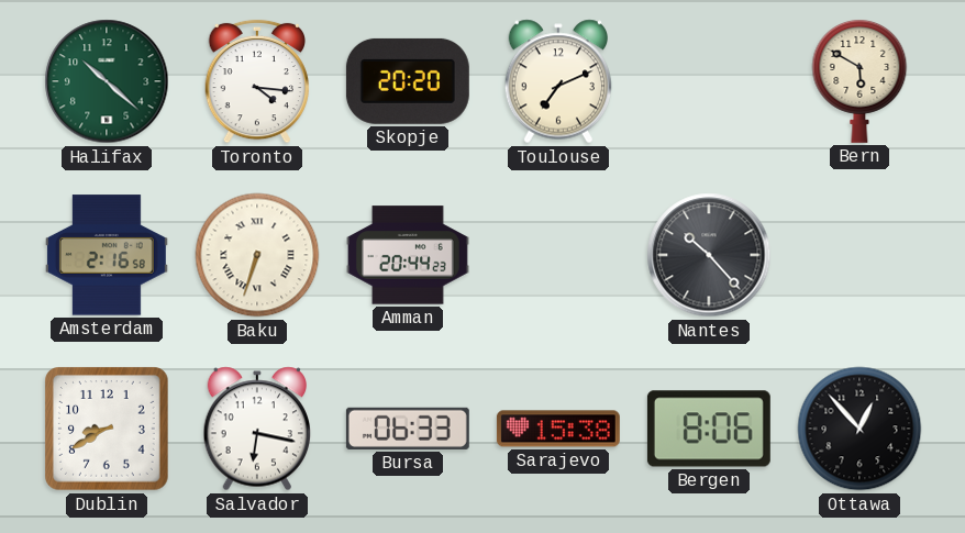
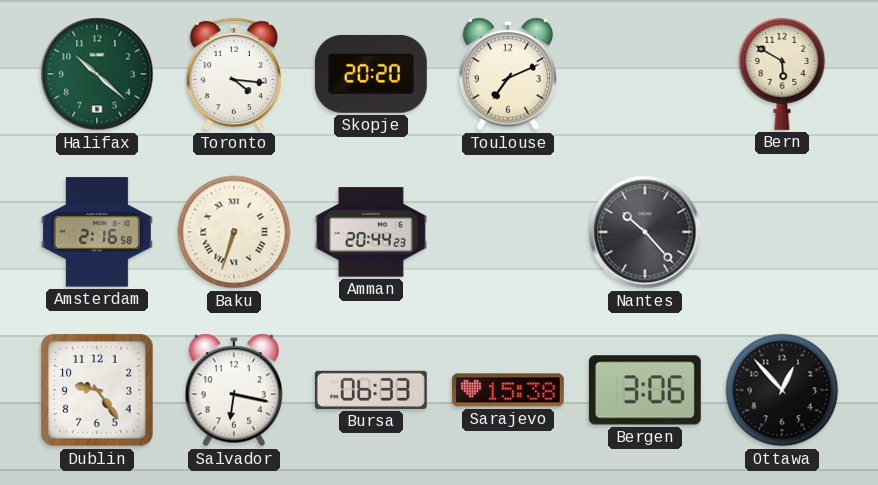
Dublin: 8:40 -> 9:24 (98, 391)
Bergen: 8:06 -> 3:06 (645, 390)
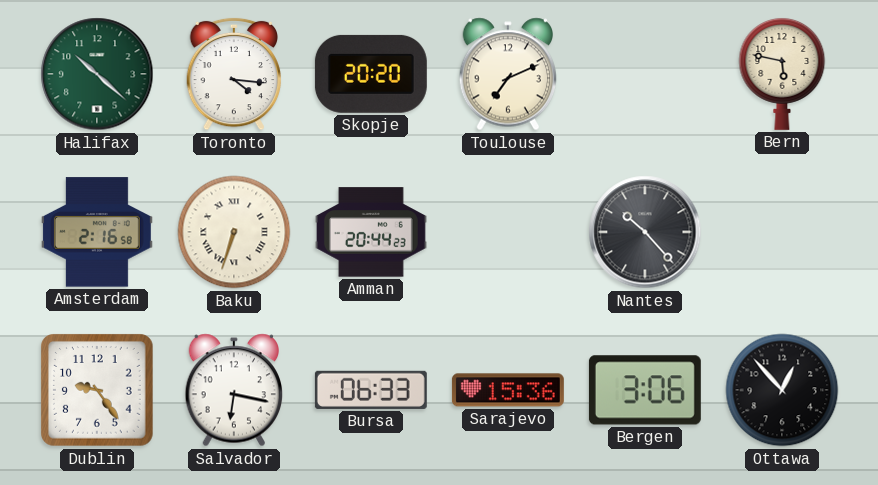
Bern: 5:50 -> 5:47 (782, 73)
Sarajevo: 15:38 -> 15:36 (508, 390)
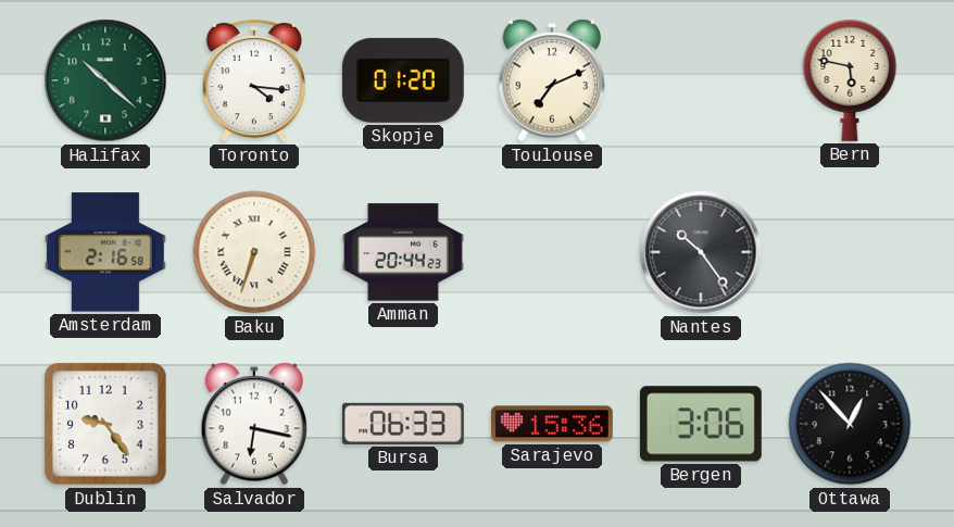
Skopje: 20:20 -> 01:20 (403, 80)
Nantes: 10:23 -> 10:24 (701, 252)
